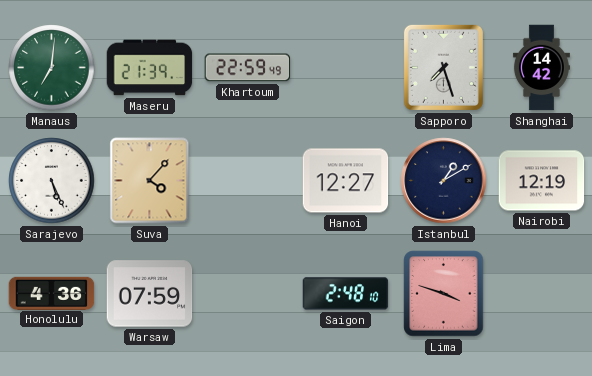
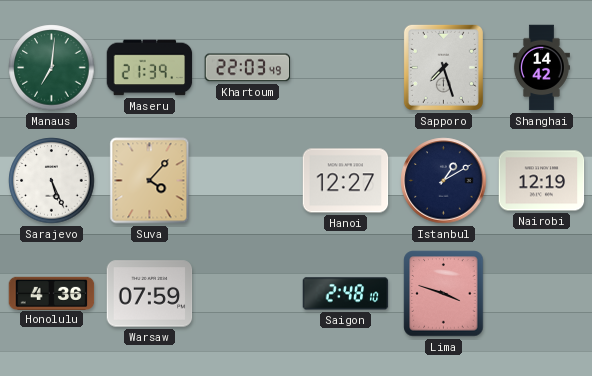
Khartoum: 22:59 -> 22:03 (248, 68)
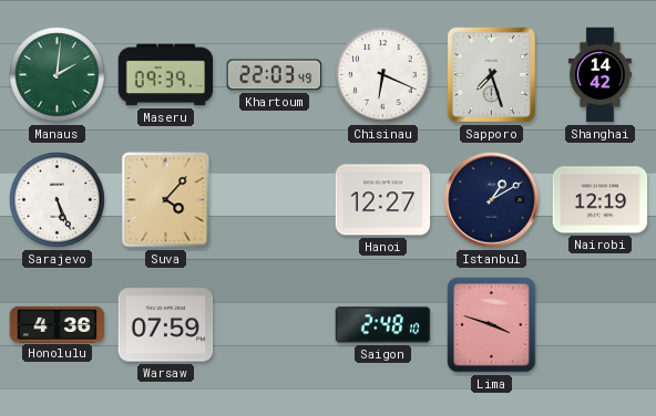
Manaus: 7:01 -> 2:01 (58, 75)
Maseru: 21:39 -> 09:39 (166, 75)
Chisinau: none -> 6:19 (383, 75)
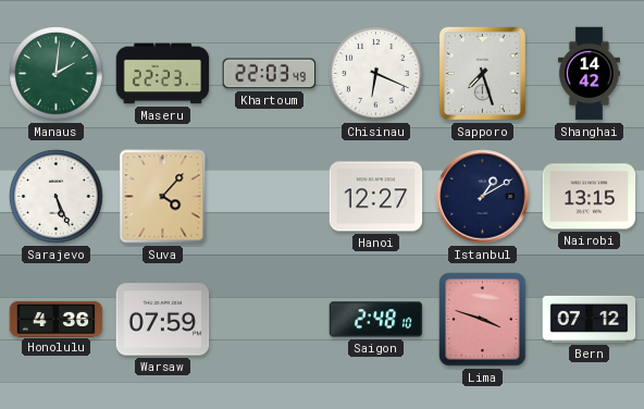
Maseru: 09:39 -> 22:23 (163, 74)
Nairobi: 12:19 -> 13:15 (590, 197)
Bern: none -> 07:12 (590, 319)
